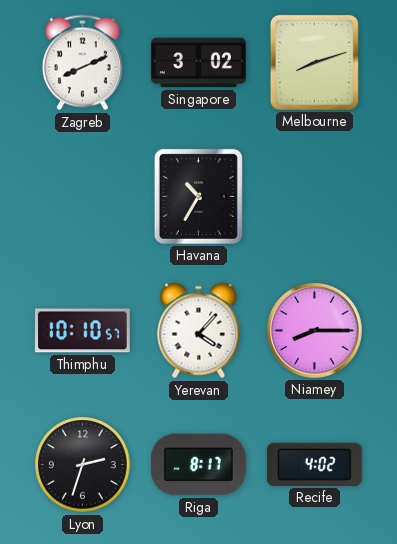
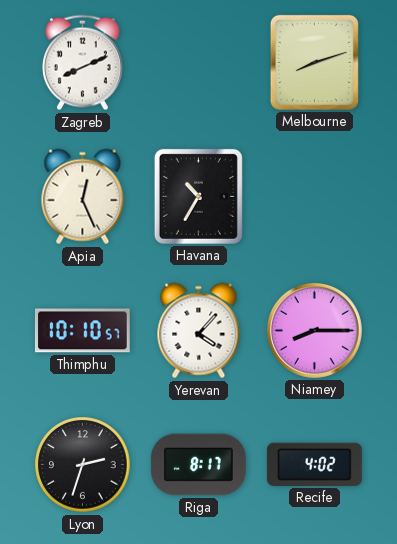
Singapore: 3:02 -> none (199, 63)
Apia: none -> 12:26 (83, 197)
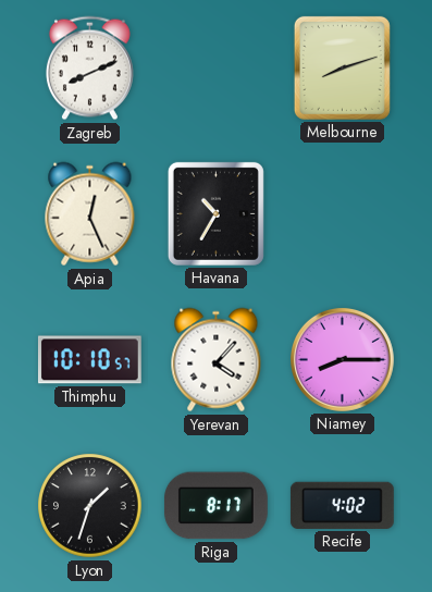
Lyon: 2:33 -> 1:33 (90, 506)
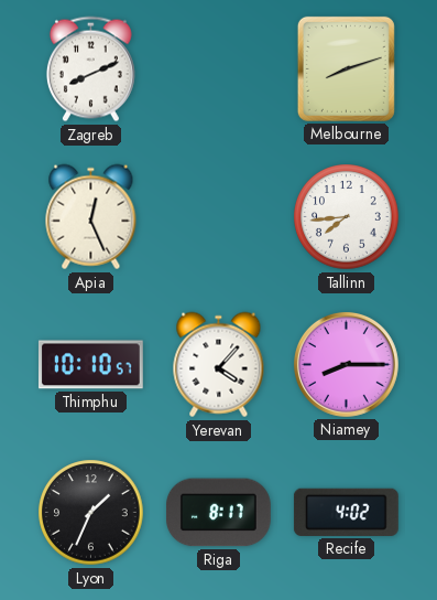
Havana: 10:35 -> none (215, 213)
Tallinn: none -> 7:44 (347, 217)
Lyon: 1:33 -> 1:34 (91, 513)
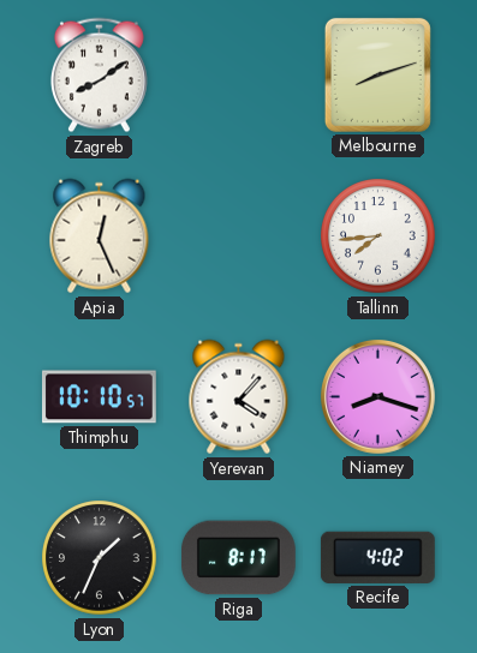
Zagreb: 8:11 -> 8:09 (99, 76)
Niamey: 8:15 -> 8:18 (377, 396)
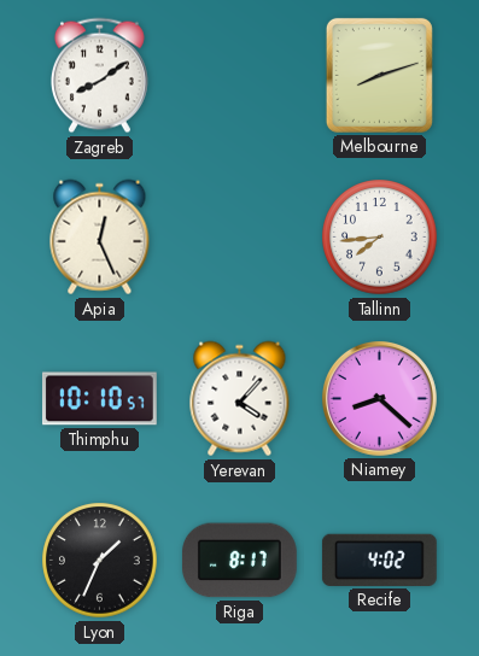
Niamey: 8:18 -> 8:22 (379, 398)
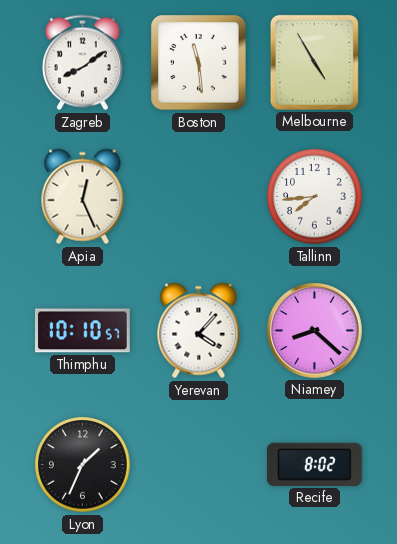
Boston: none -> 11:29 (199, 63)
Melbourne: 8:12 -> 4:55 (314, 62)
Riga: 8:17 -> none (239, 561)
Recife: 4:02 -> 8:02 (314, 464)
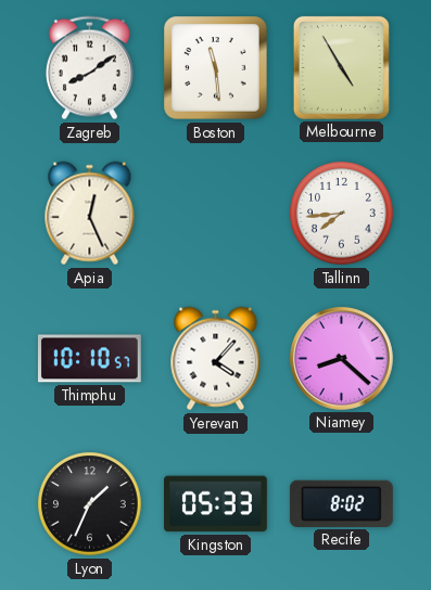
Kingston: none -> 05:33 (215, 504)
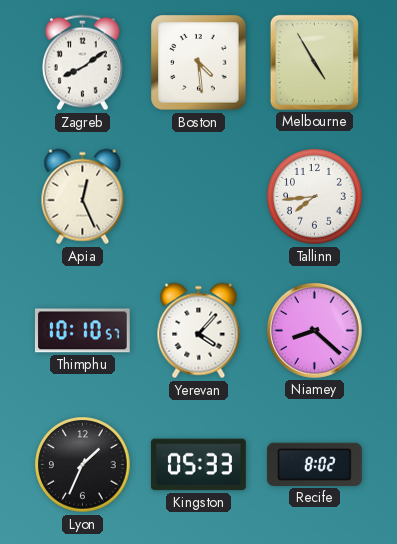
Boston: 11:29 -> 4:29 (199, 63)
